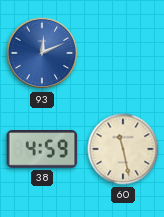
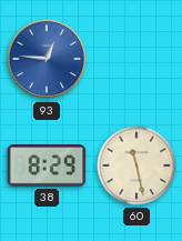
93: 12:11 -> 12:46 (47, 59)
38: 4:59 -> 8:29 (47, 167)
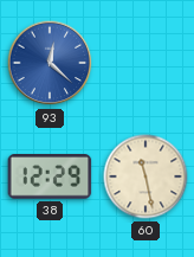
93: 12:46 -> 12:22 (50, 63)
38: 8:29 -> 12:29 (50, 178)
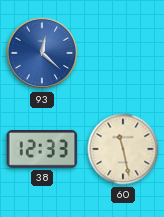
38: 12:29 -> 12:33 (42, 150)
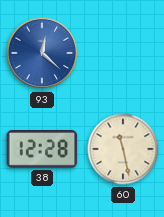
38: 12:33 -> 12:28 (42, 150)
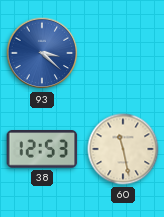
93: 12:22 -> 3:22 (42, 53)
38: 12:28 -> 12:53 (42, 150)
